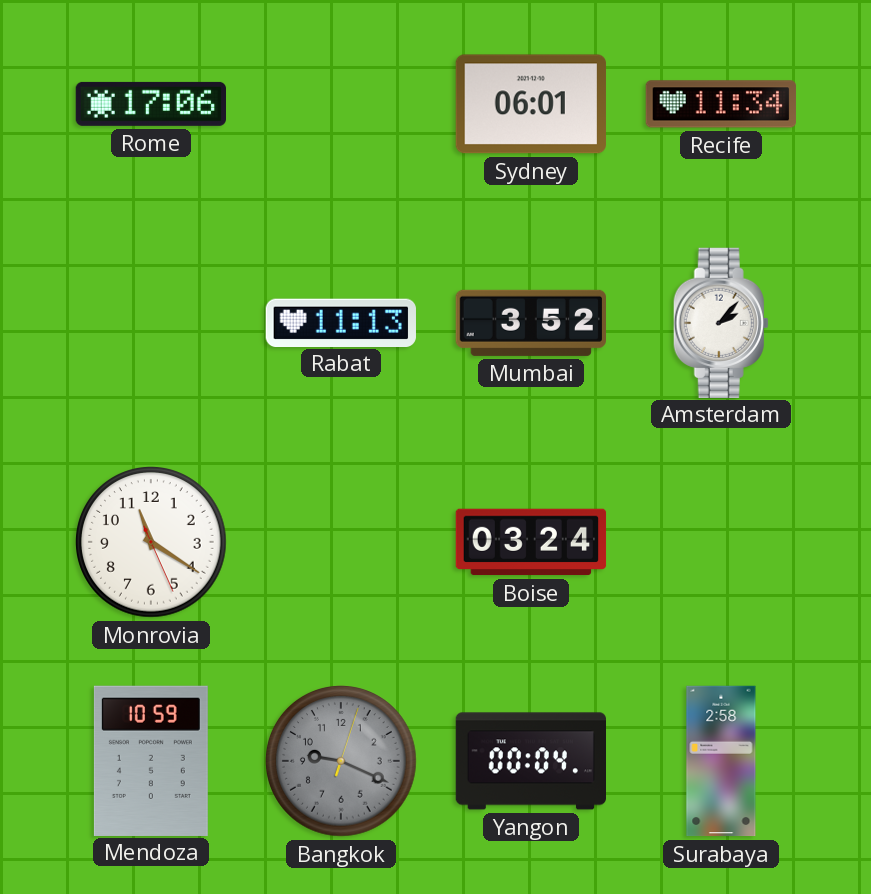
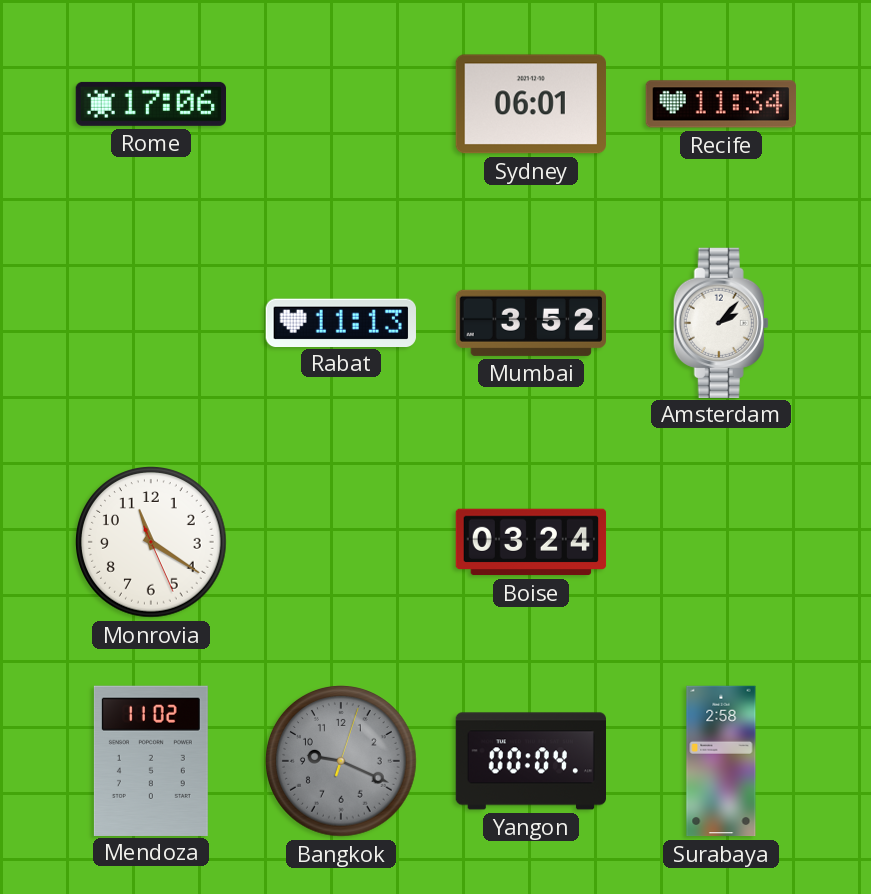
Mendoza: 10:59 -> 11:02 (151, 760)
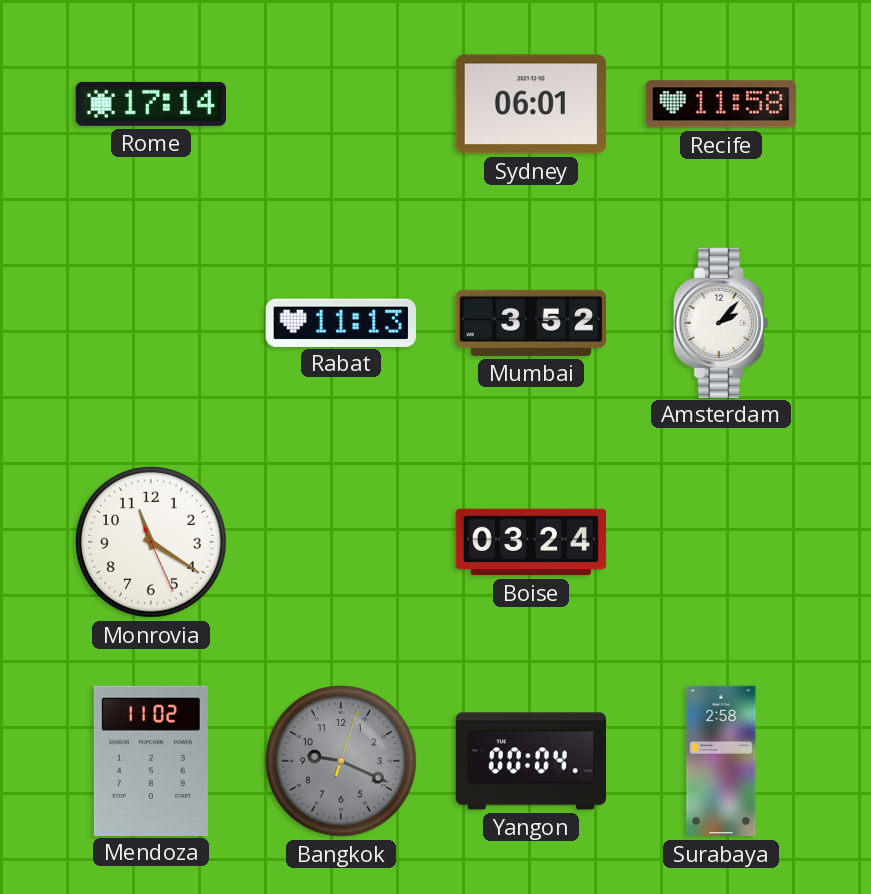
Rome: 17:06 -> 17:14 (150, 104)
Recife: 11:34 -> 11:58 (720, 104)
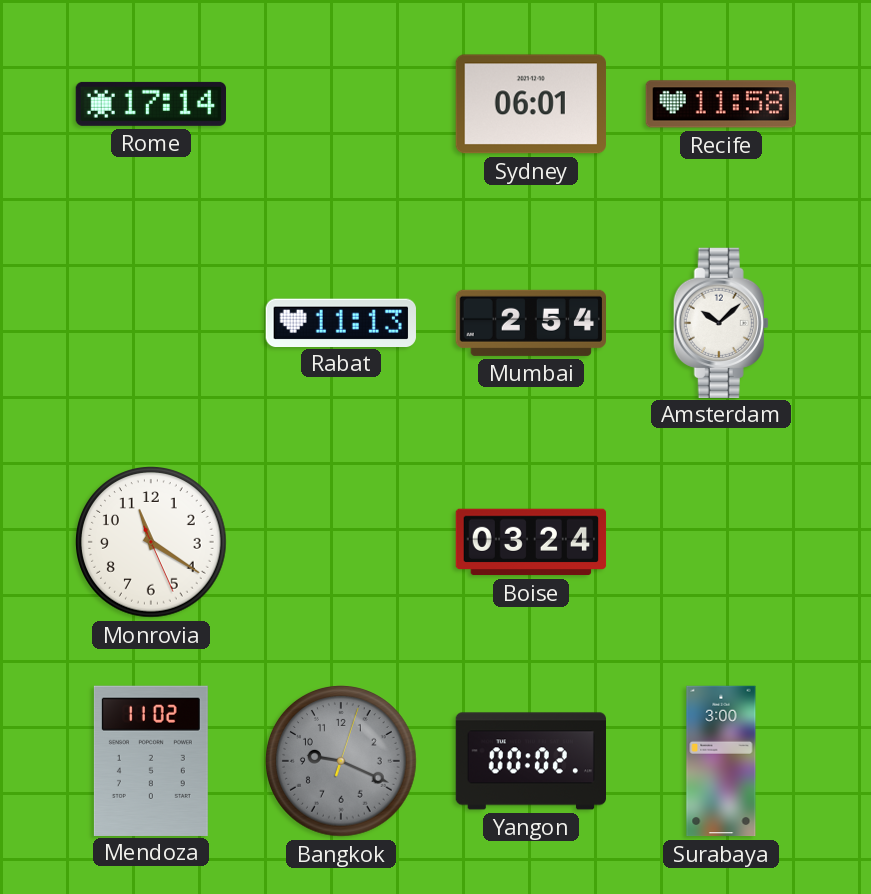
Mumbai: 3:52 -> 2:54 (530, 323)
Amsterdam: 2:07 -> 10:08 (721, 322)
Yangon: 00:04 -> 00:02 (530, 761)
Surabaya: 2:58 -> 3:00 (721, 761)
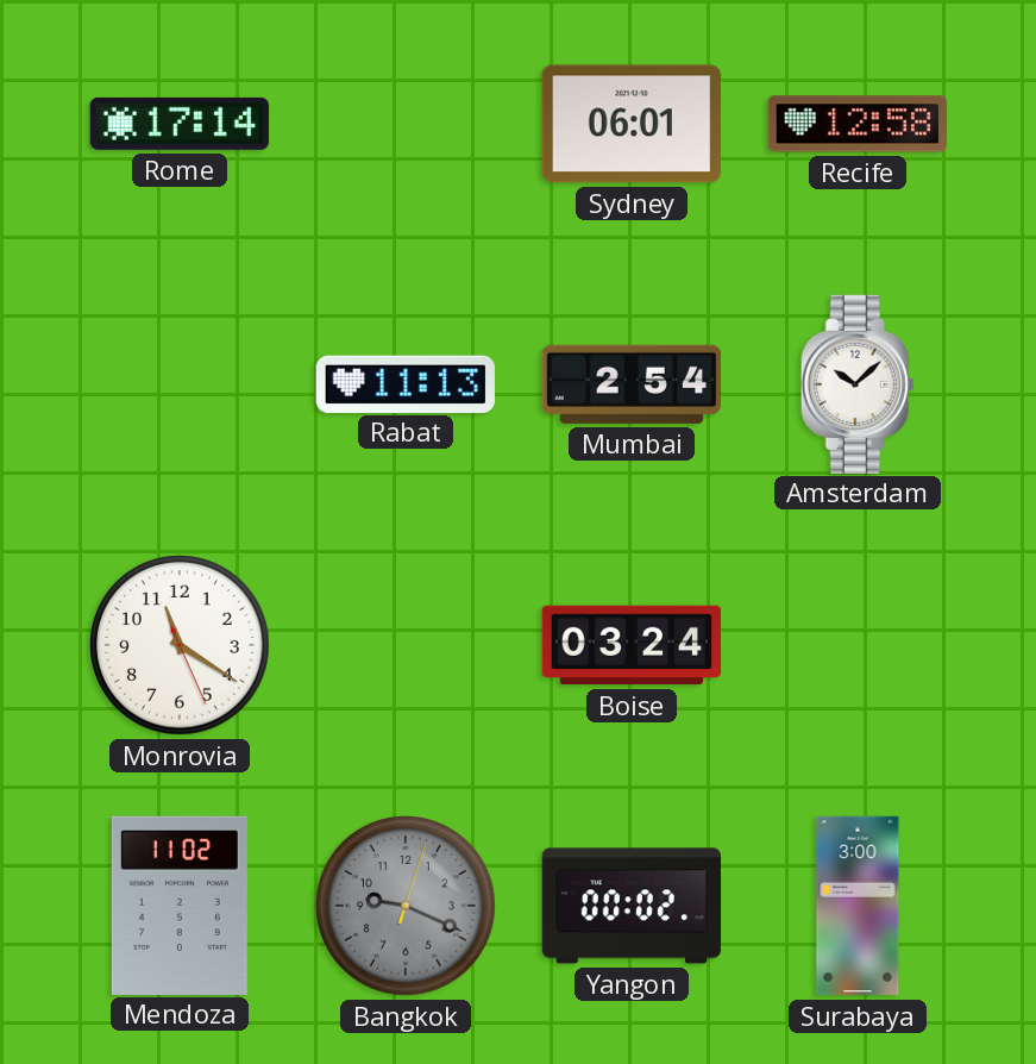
Recife: 11:58 -> 12:58 (856, 124)
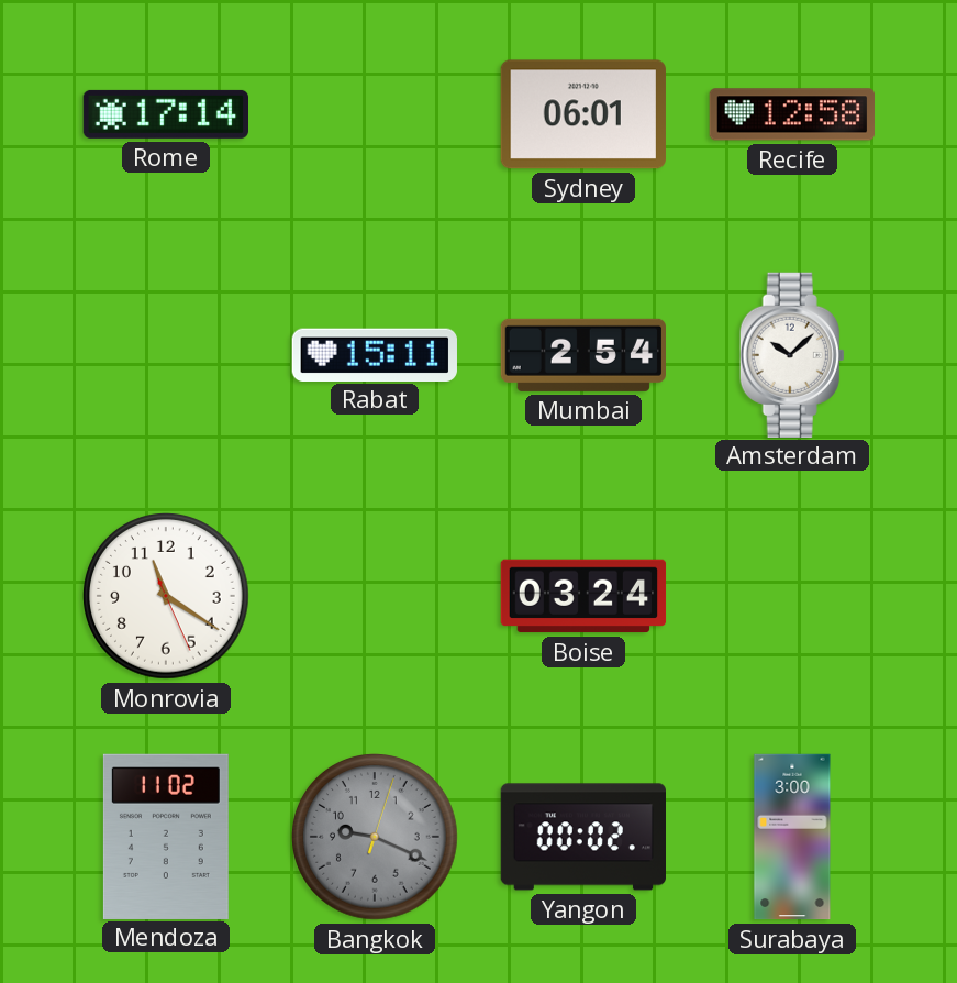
Rabat: 11:13 -> 15:11 (375, 354)
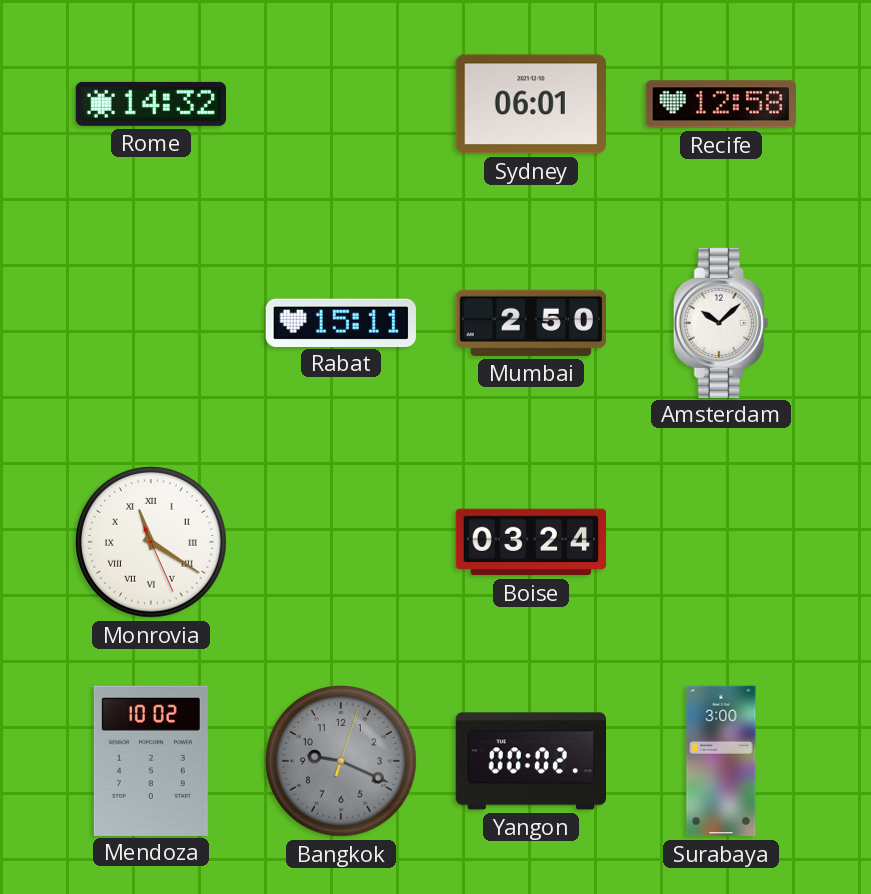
Rome: 17:14 -> 14:32 (150, 104)
Mumbai: 2:54 -> 2:50 (530, 323)
Monrovia numerals: Arabic -> Roman (151, 542)
Mendoza: 11:02 -> 10:02 (151, 760)
